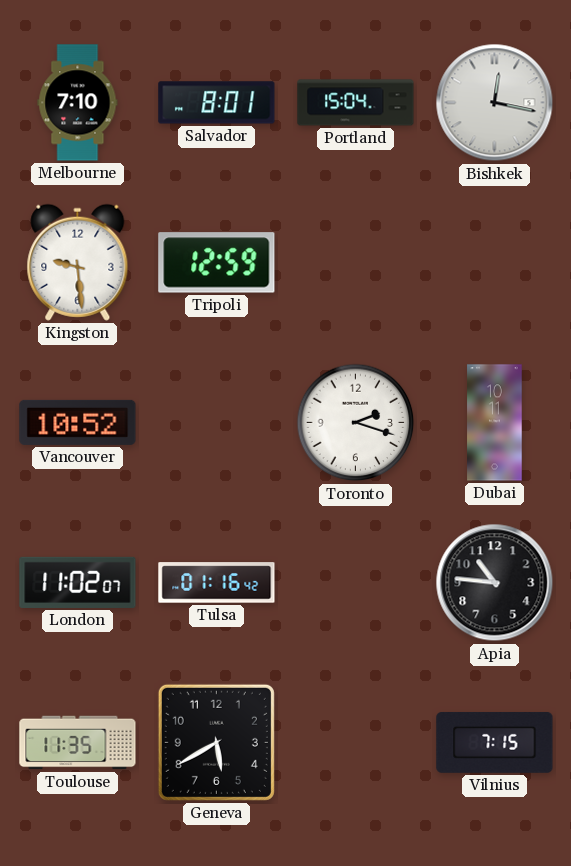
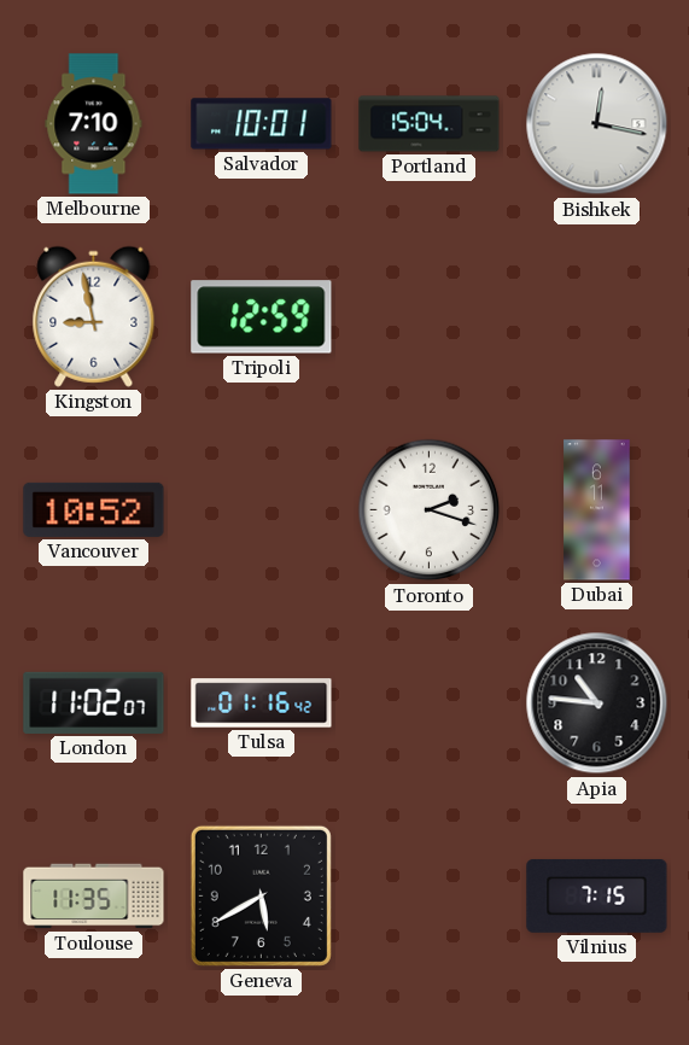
Salvador: 8:01 -> 10:01 (262, 124)
Kingston: 9:29 -> 8:58 (94, 316)
Dubai: 10:11 -> 6:11 (597, 510)
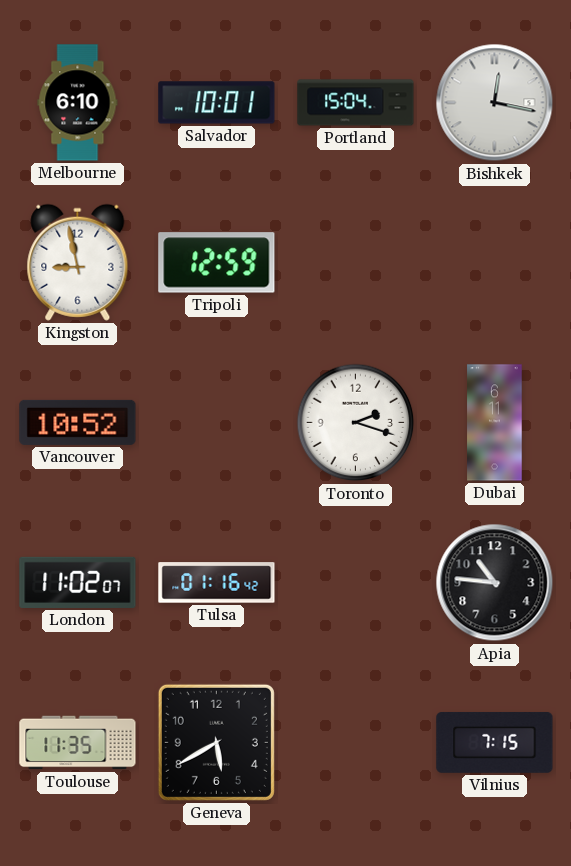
Melbourne: 7:10 -> 6:10 (78, 103)
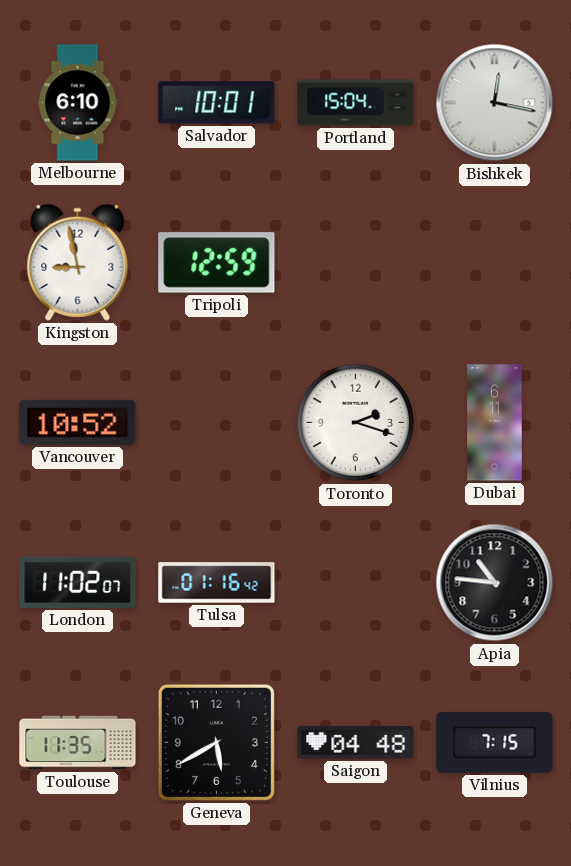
Saigon: none -> 04:48 (356, 743)
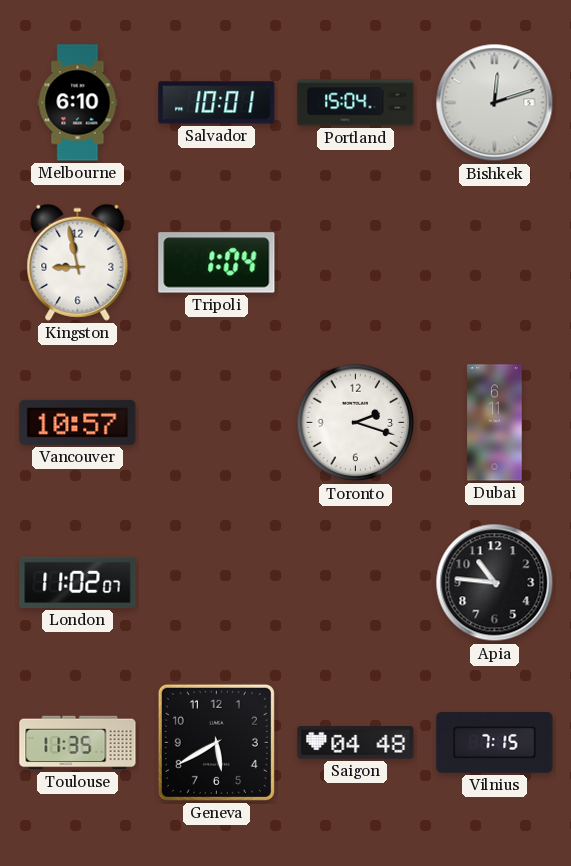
Bishkek: 12:17 -> 12:12 (495, 103)
Tripoli: 12:59 -> 1:04 (217, 263)
Vancouver: 10:52 -> 10:57 (78, 422)
Tulsa: 01:16 -> none (217, 583)
